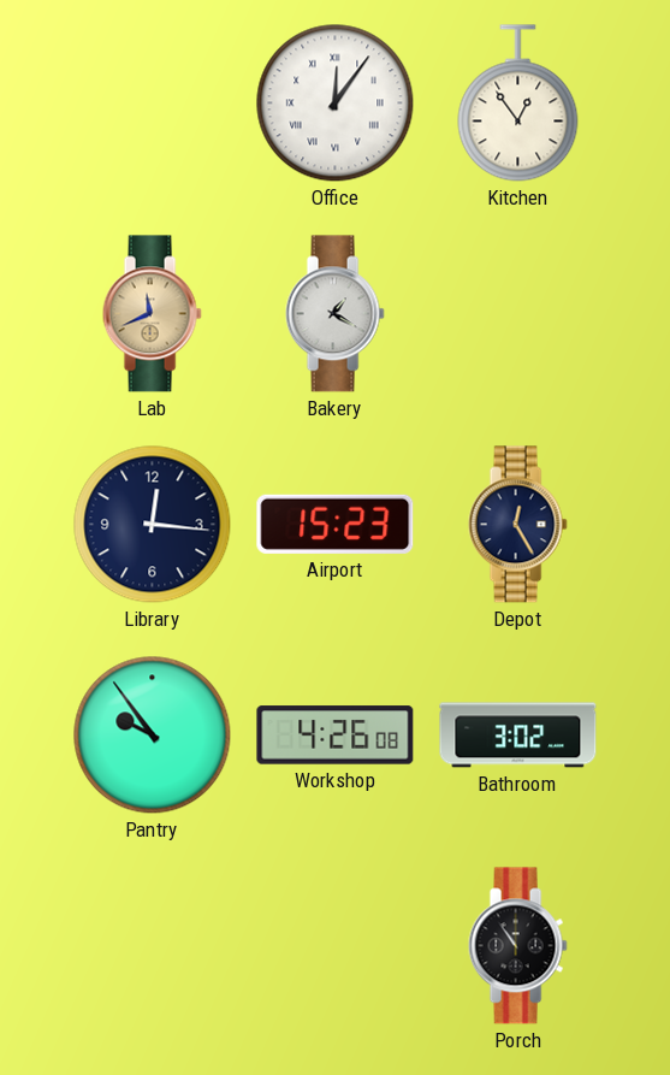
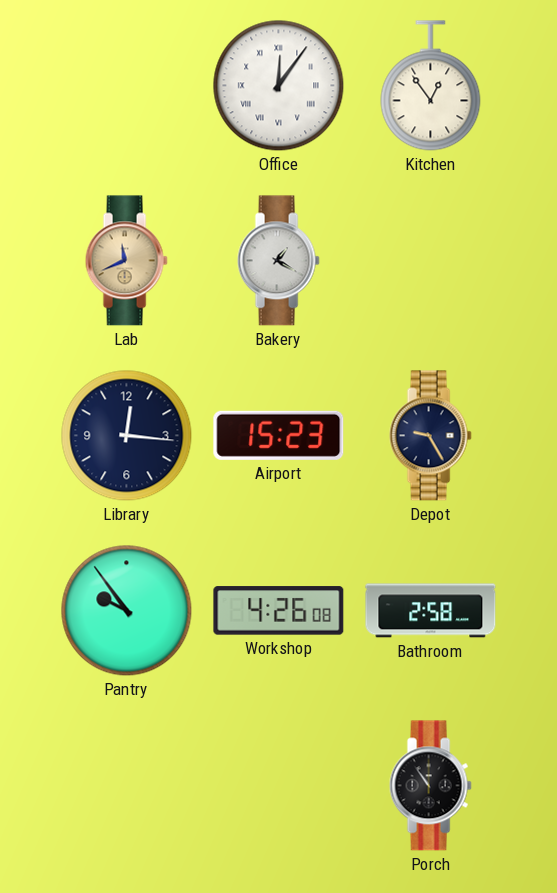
Depot: 12:25 -> 9:25 (430, 436)
Bathroom: 3:02 -> 2:58 (431, 611)
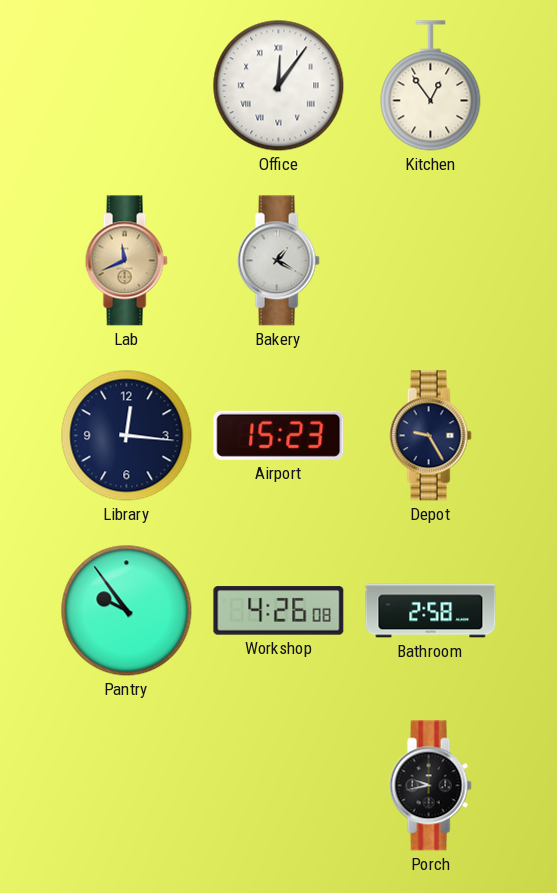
Porch: 10:54 -> 9:43 (430, 786)
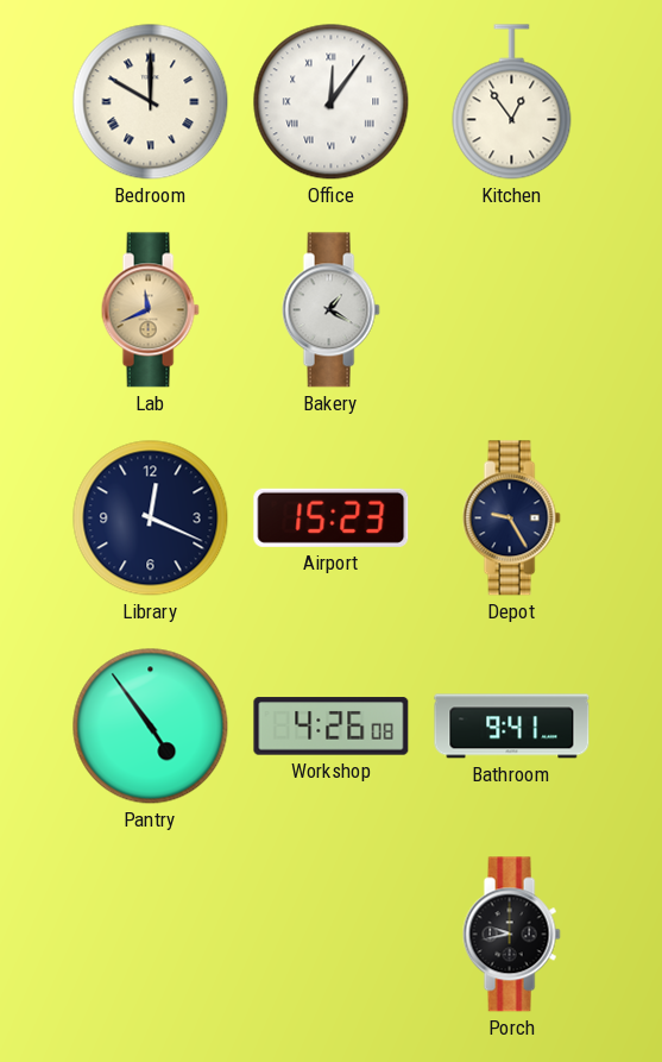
Bedroom: none -> 10:00 (151, 102)
Library: 12:16 -> 12:19 (151, 519)
Pantry: 9:54 -> 4:54 (151, 727)
Bathroom: 2:58 -> 9:41 (512, 727)
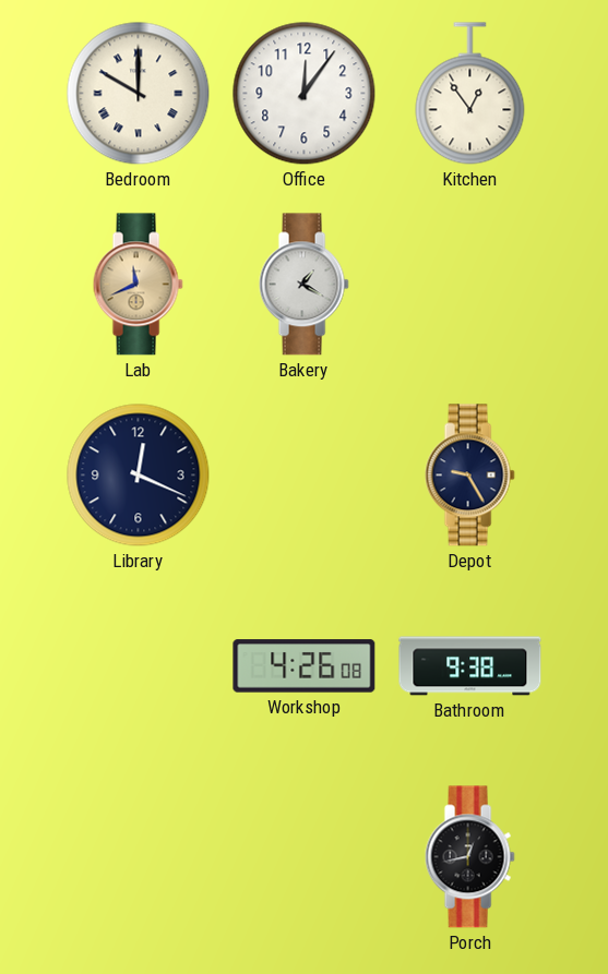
Office numerals: Roman -> Arabic (305, 94)
Airport: 15:23 -> none (332, 517)
Pantry: 4:54 -> none (151, 727)
Bathroom: 9:41 -> 9:38 (470, 666)
Porch: 9:43 -> 12:43 (469, 857)
